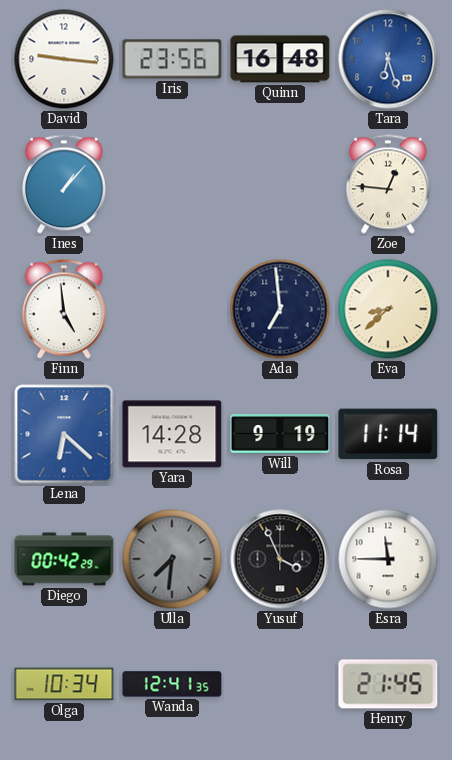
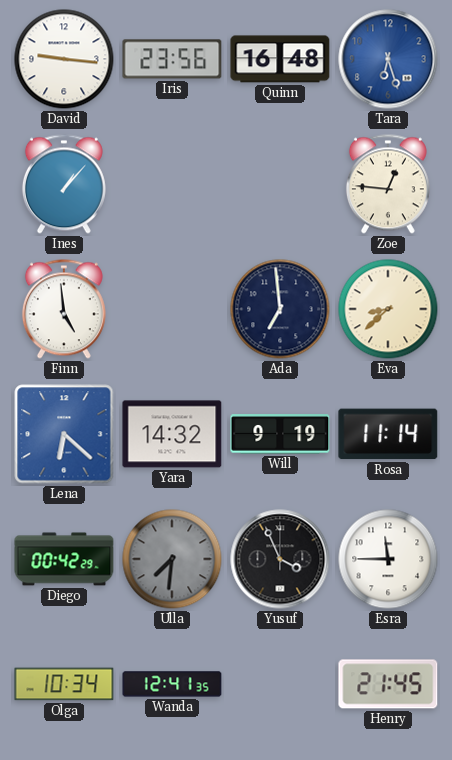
Yara: 14:28 -> 14:32 (172, 434)
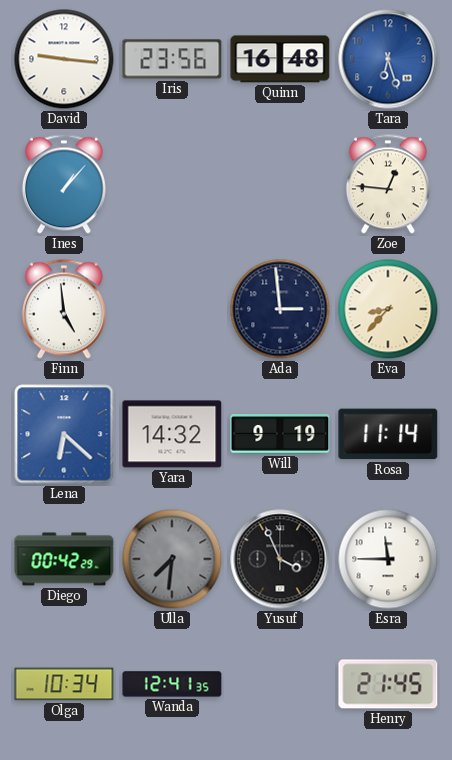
Ada: 6:59 -> 2:59 (280, 309)
Eva: 8:38 -> 8:37 (388, 309)
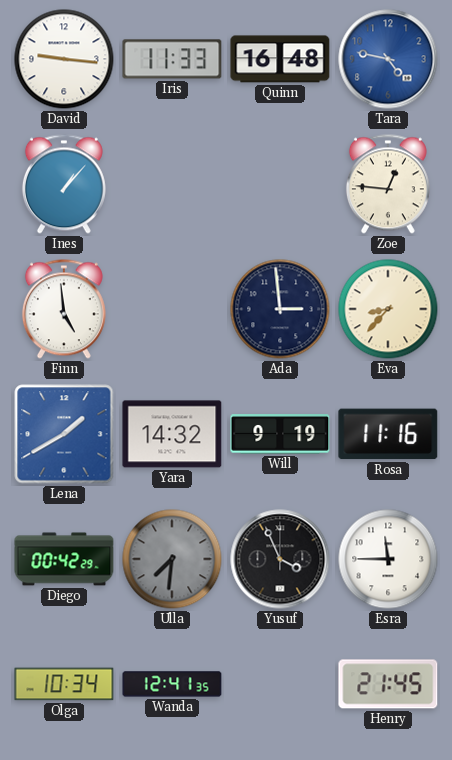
Iris: 23:56 -> 11:33 (172, 59)
Tara: 6:27 -> 4:47 (388, 59)
Lena: 6:22 -> 1:40 (64, 434)
Rosa: 11:14 -> 11:16 (388, 434)
